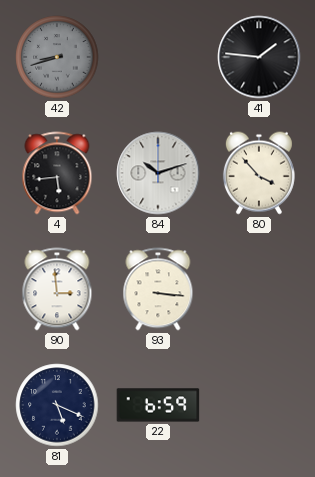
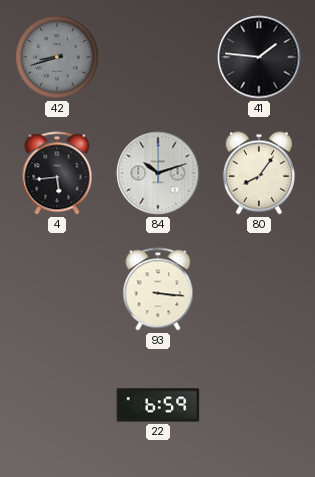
80: 3:53 -> 8:06 (259, 173)
90: 2:59 -> none (57, 289)
81: 5:19 -> none (57, 405)
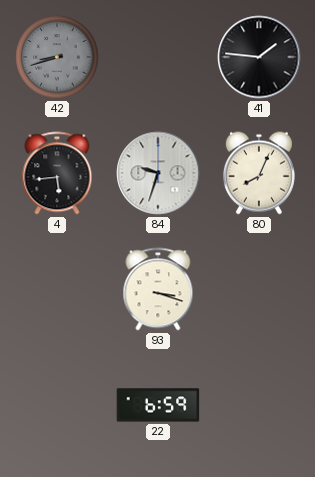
84: 10:12 -> 9:33 (158, 173)
80: 8:06 -> 8:04 (259, 173)
93: 3:16 -> 3:18 (158, 289)
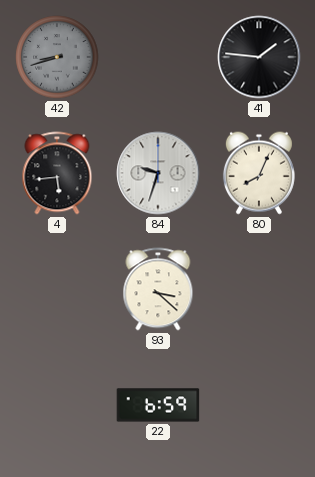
93: 3:18 -> 3:22 (158, 289)
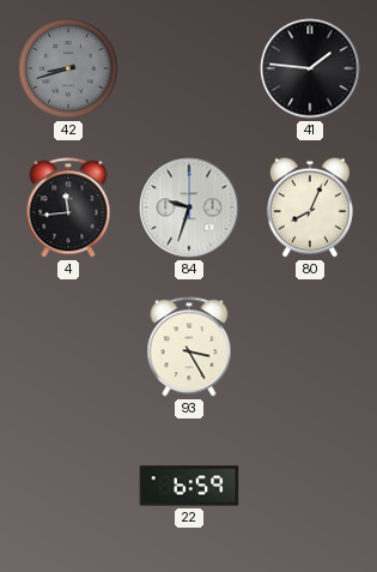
4: 5:44 -> 11:44 (68, 207)
93: 3:22 -> 3:25 (189, 347)
